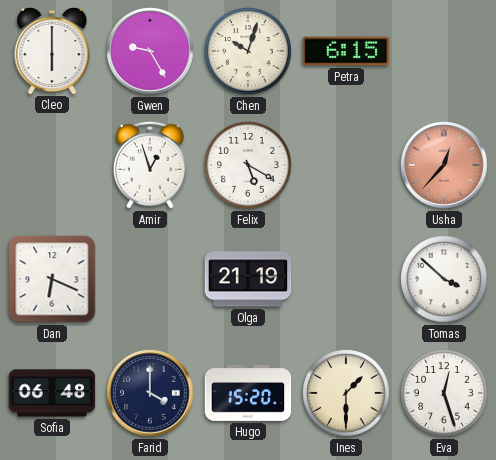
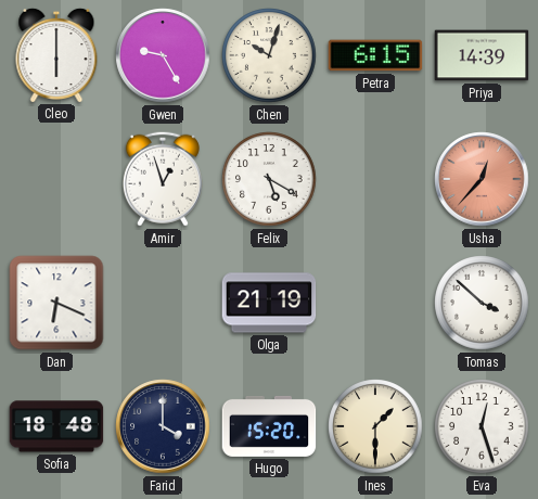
Priya: none -> 14:39 (482, 55)
Sofia: 06:48 -> 18:48 (56, 426)
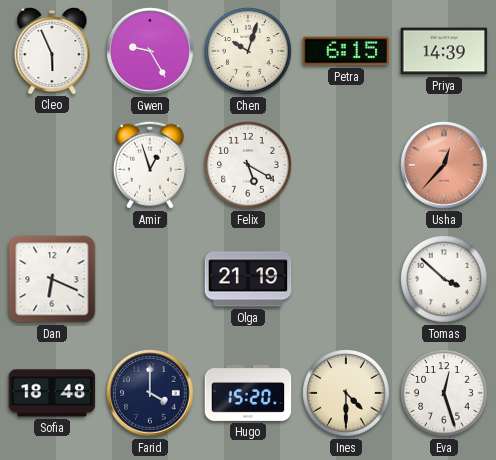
Cleo: 6:00 -> 5:56 (52, 50)
Ines: 1:30 -> 4:30 (346, 393)
